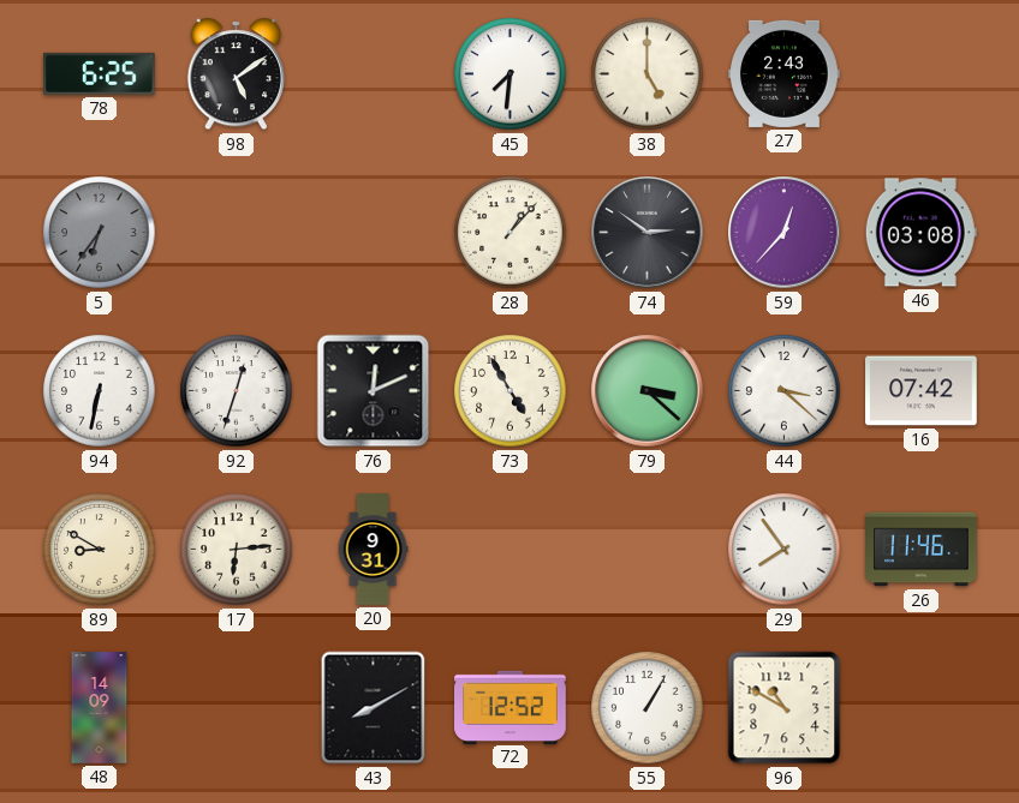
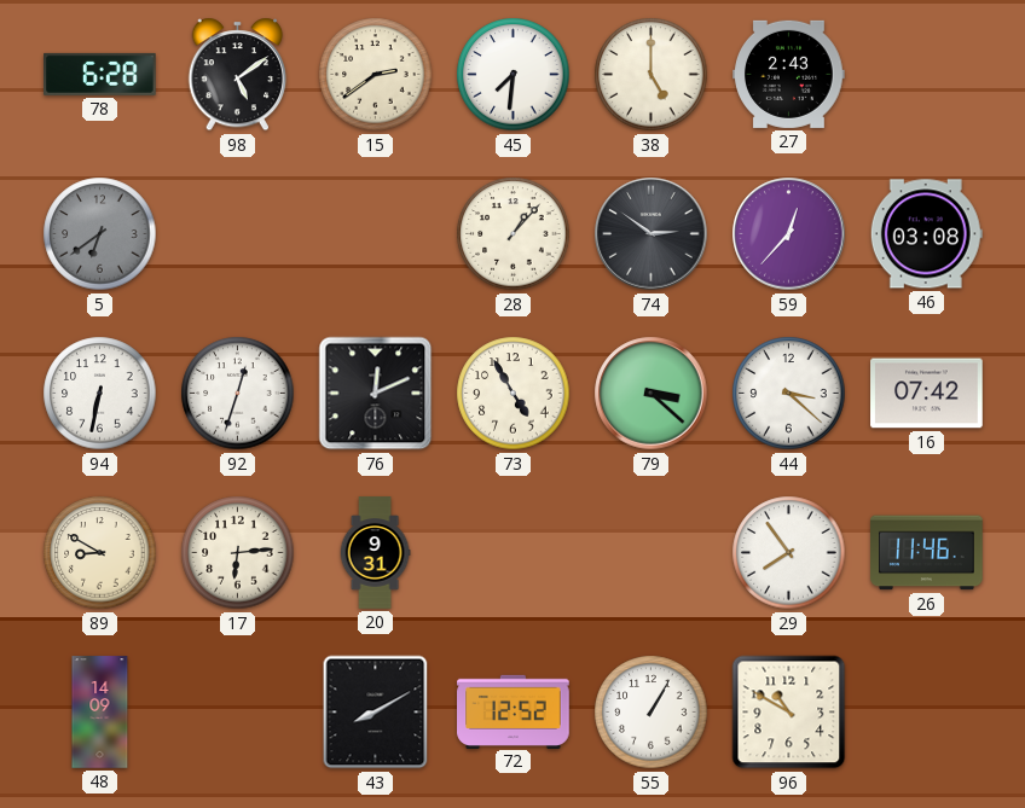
78: 6:25 -> 6:28 (100, 74)
15: none -> 2:39 (376, 75)
5: 6:36 -> 6:39 (100, 234)
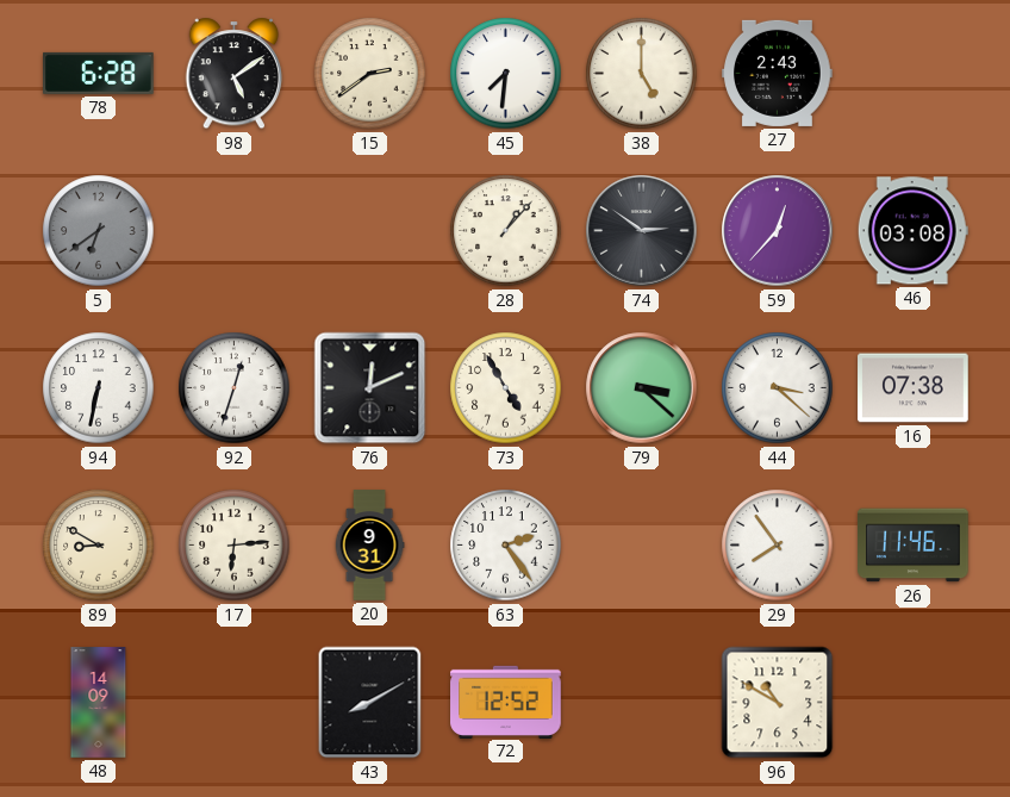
16: 07:42 -> 07:38 (914, 388)
63: none -> 2:24 (506, 546)
55: 1:05 -> none (652, 713)
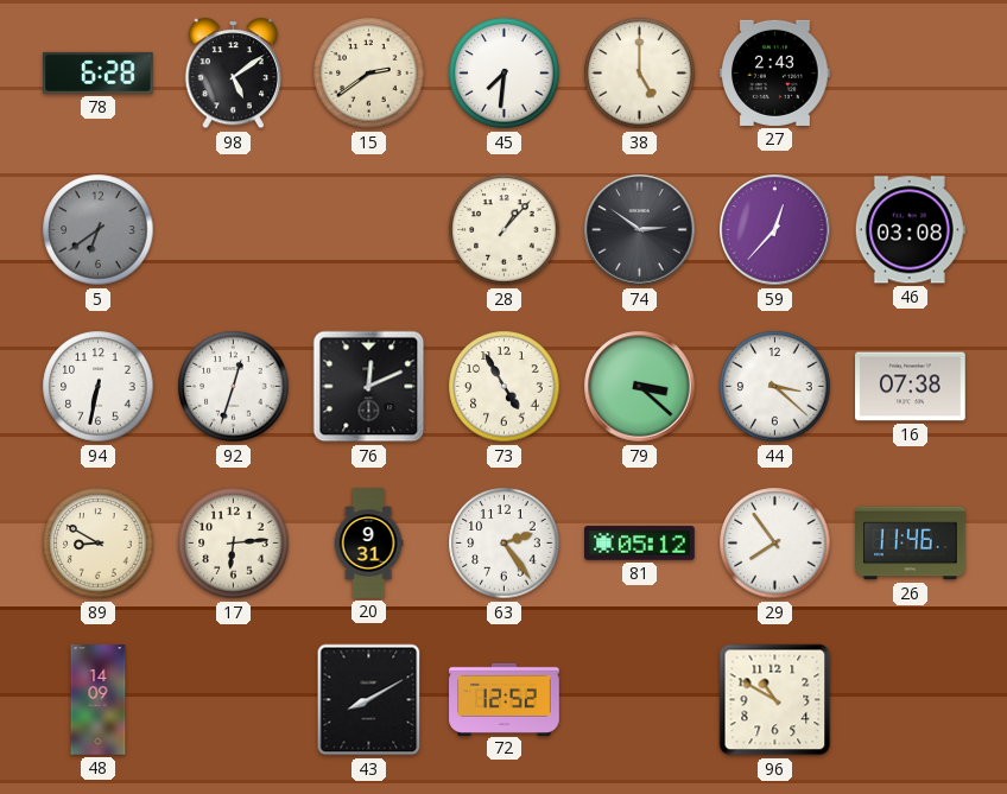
81: none -> 05:12 (640, 544)
